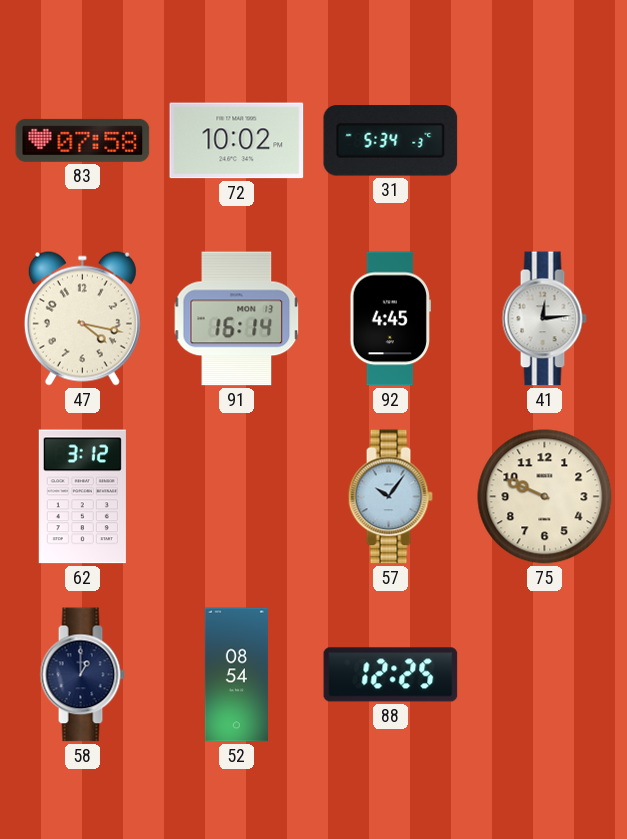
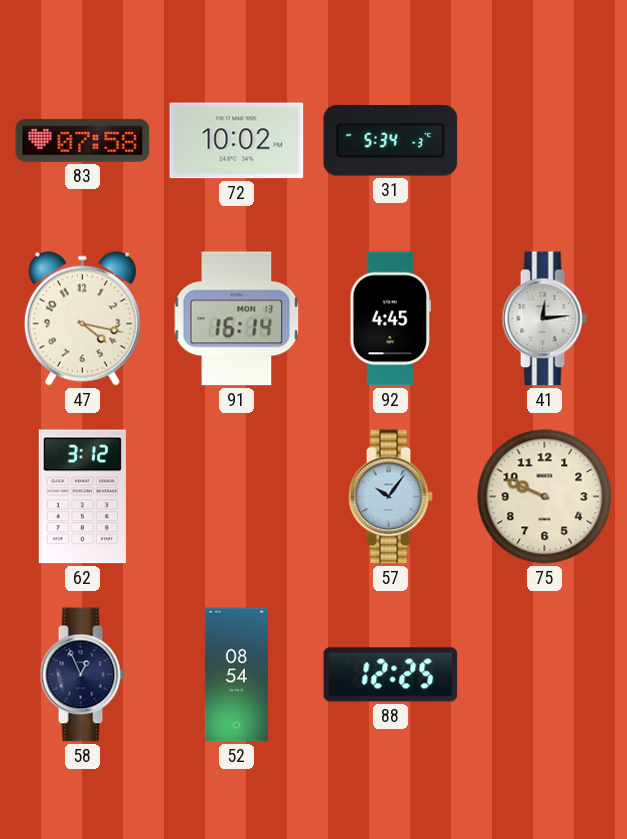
58: 1:00 -> 12:56 (82, 675)
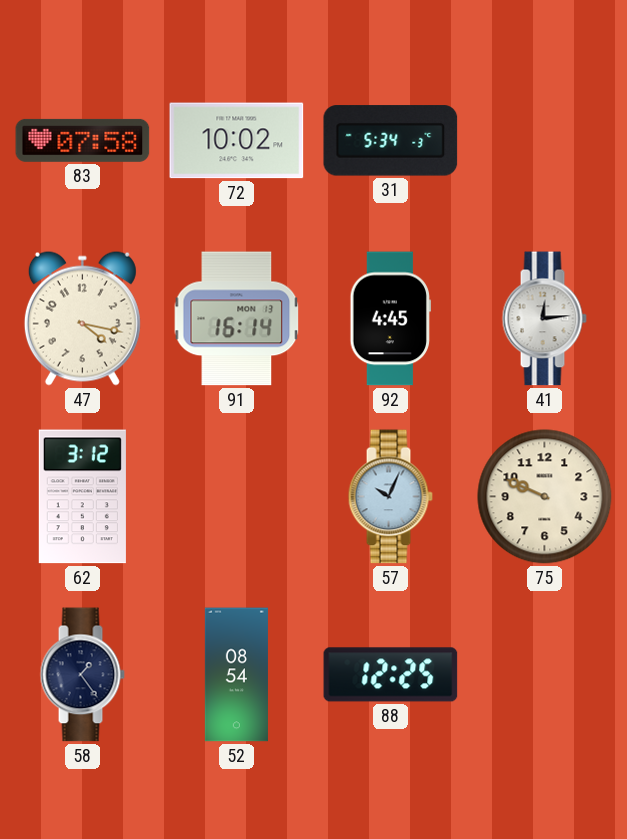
57: 10:06 -> 10:04 (390, 497)
58: 12:56 -> 1:24 (82, 675)
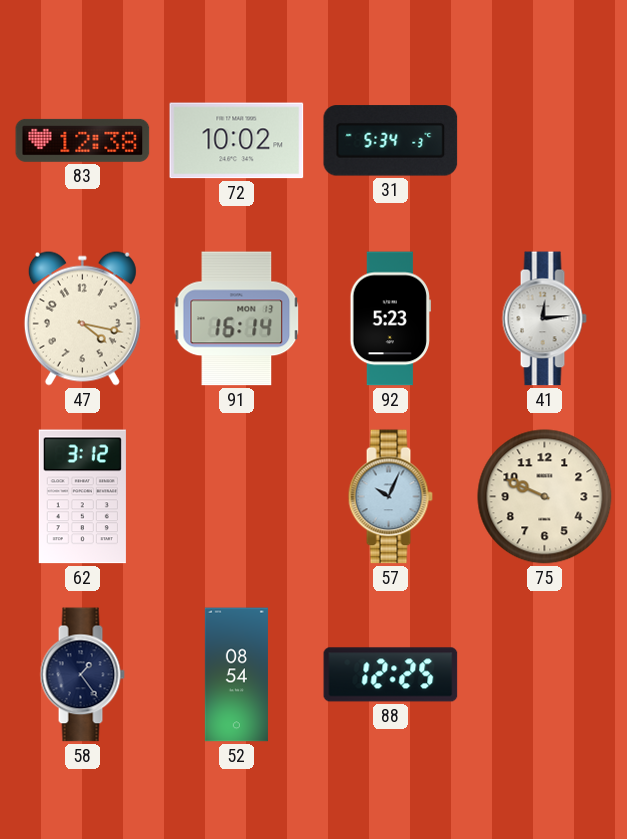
83: 07:58 -> 12:38 (83, 140)
92: 4:45 -> 5:23 (390, 319)
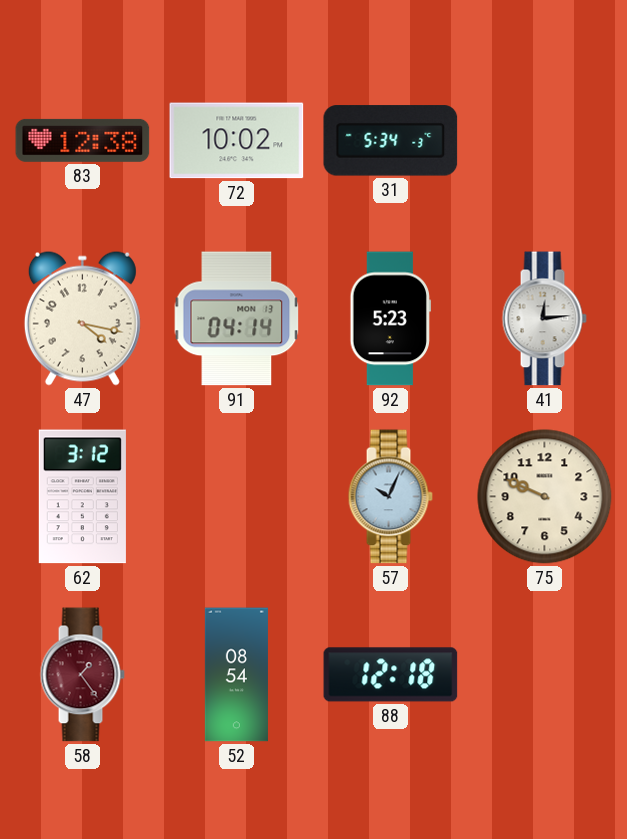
91: 16:14 -> 04:14 (237, 319)
58 dial: navy -> burgundy (82, 675)
88: 12:25 -> 12:18 (391, 675)
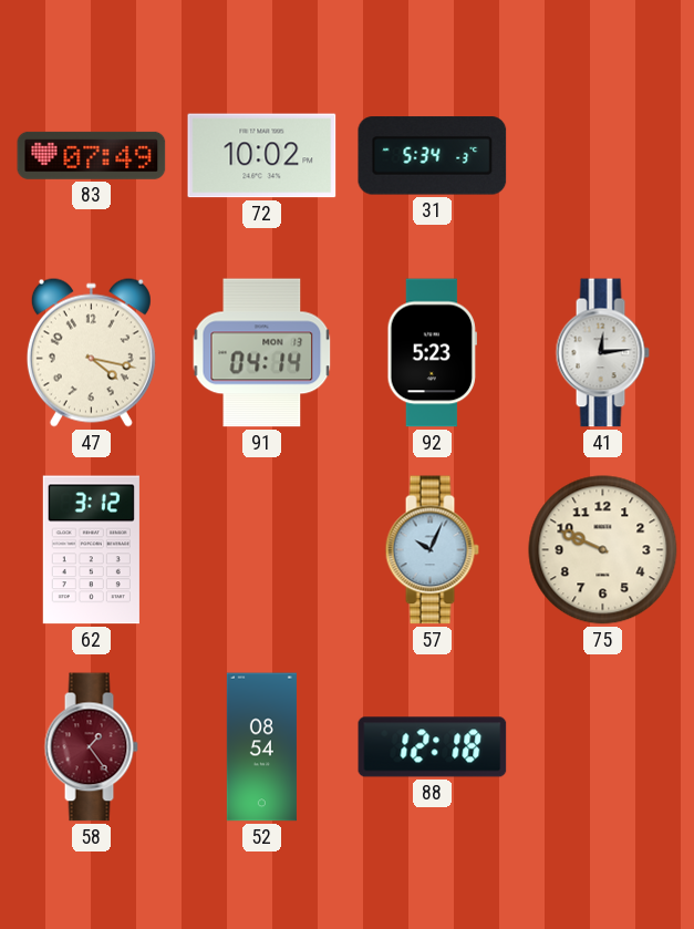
83: 12:38 -> 07:49 (92, 155)
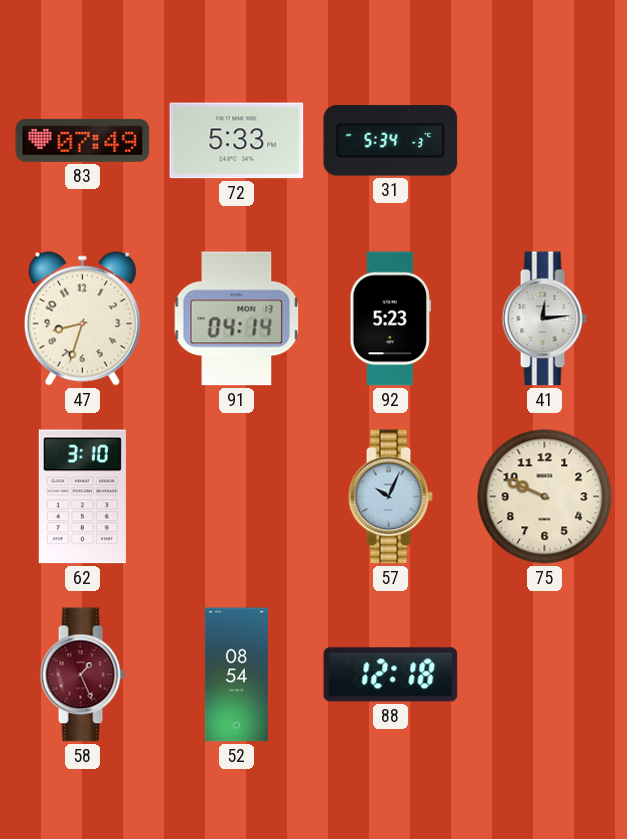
72: 10:02 -> 5:33 (237, 141)
47: 4:17 -> 8:33 (82, 318)
62: 3:12 -> 3:10 (82, 497)
58: 1:24 -> 1:26 (82, 675)
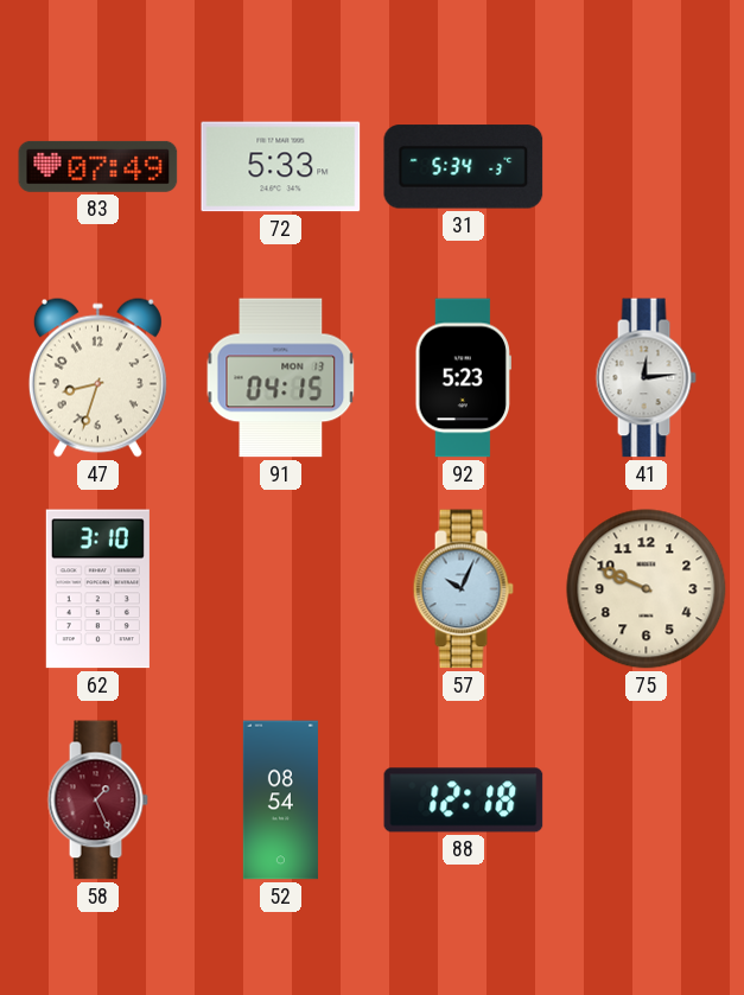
91: 04:14 -> 04:15 (281, 378)
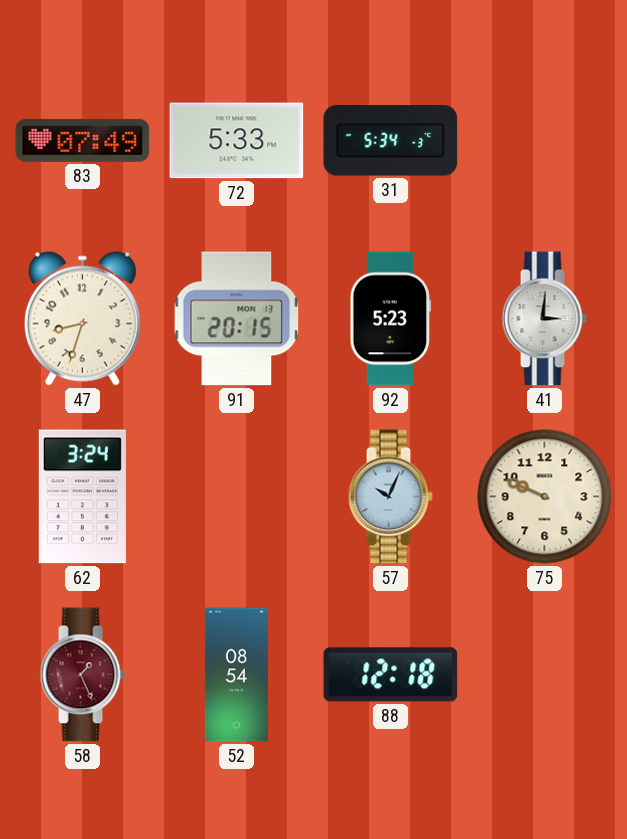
91: 04:15 -> 20:15 (237, 319)
41: 12:14 -> 3:01 (544, 319)
62: 3:10 -> 3:24 (82, 497)
